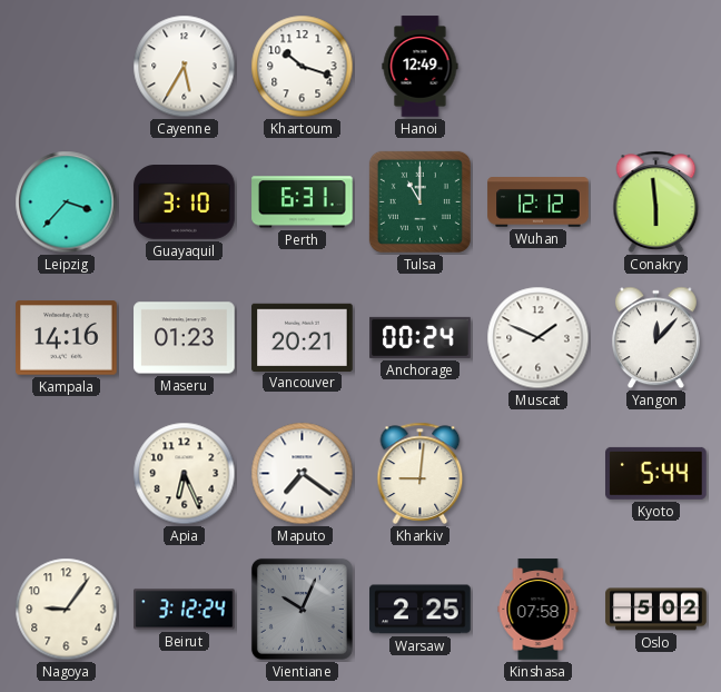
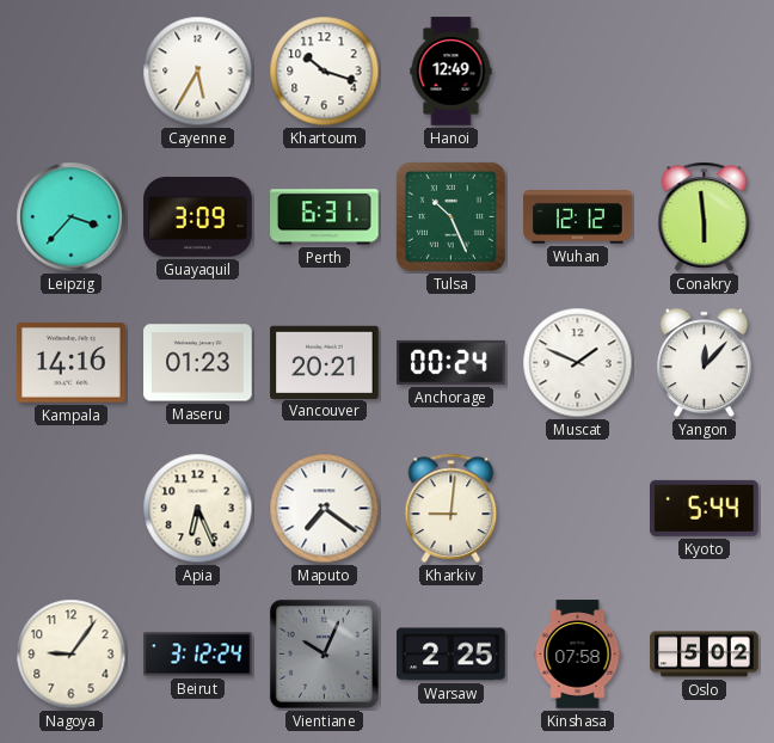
Guayaquil: 3:10 -> 3:09 (198, 217)
Tulsa: 11:00 -> 10:26 (450, 216)
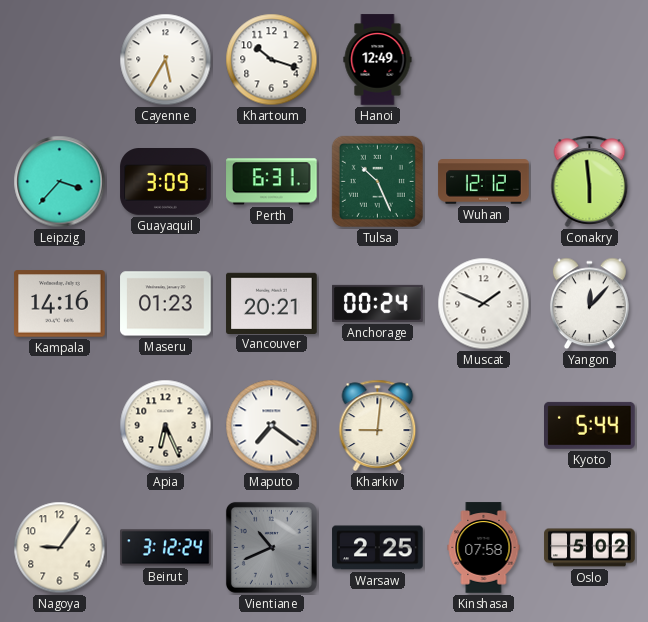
Vientiane: 10:04 -> 10:41 (271, 547)
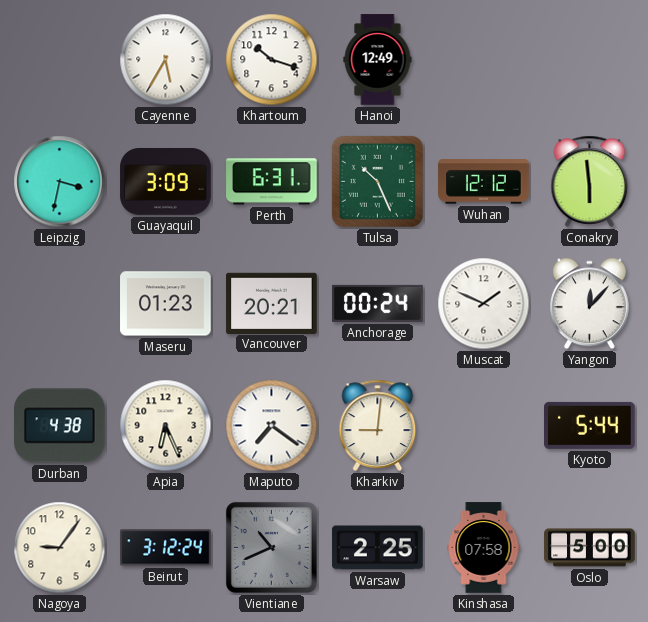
Leipzig: 3:37 -> 3:32 (60, 182)
Kampala: 14:16 -> none (60, 304)
Durban: none -> 4:38 (60, 426)
Oslo: 5:02 -> 5:00 (590, 548)
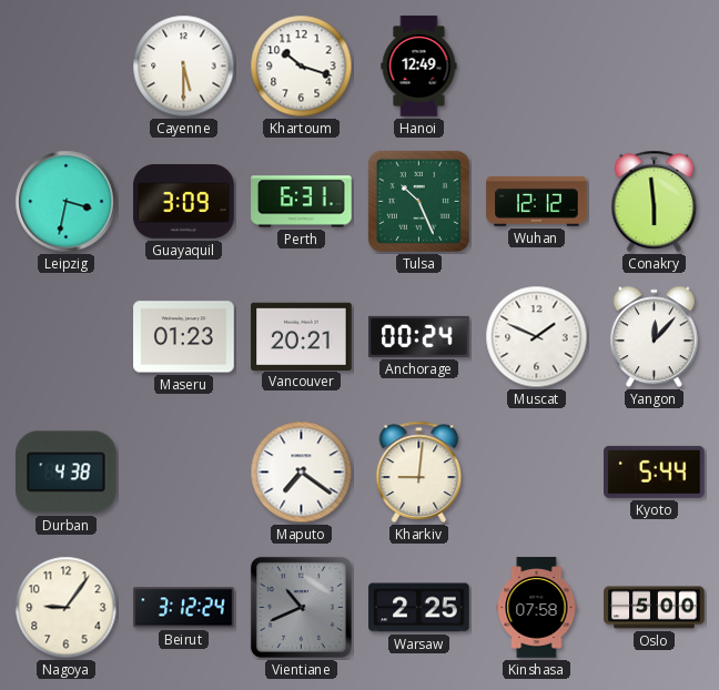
Cayenne: 5:35 -> 5:30 (184, 67)
Apia: 6:26 -> none (166, 426)
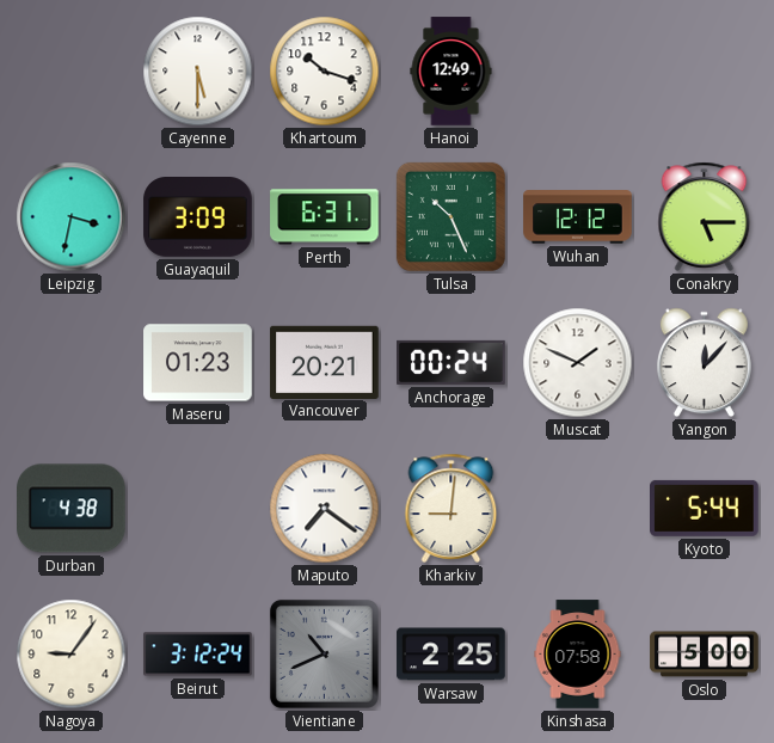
Conakry: 5:59 -> 5:15 (705, 216)
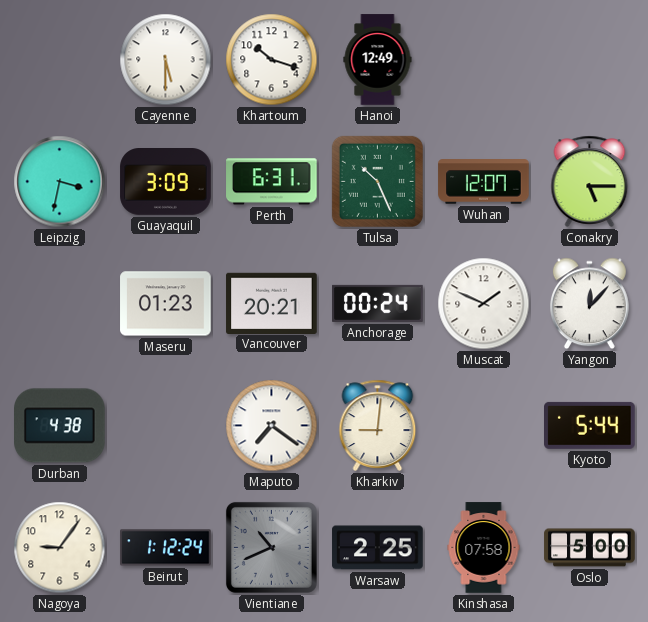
Wuhan: 12:12 -> 12:07 (484, 182)
Beirut: 3:12 -> 1:12 (166, 548)
